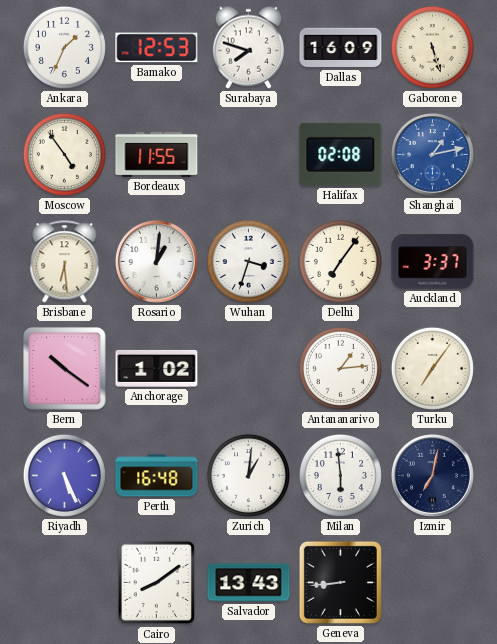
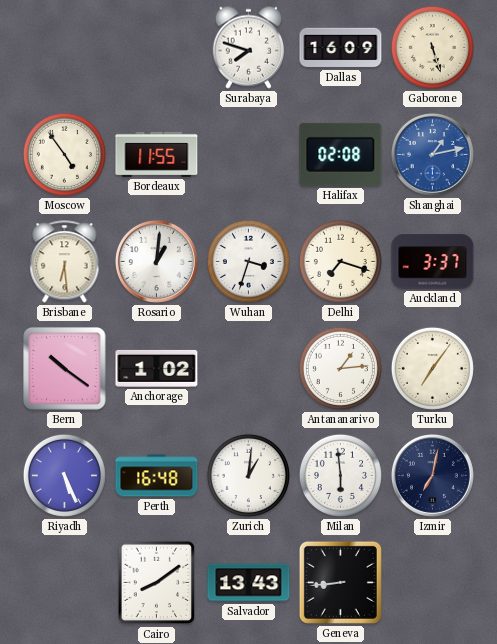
Ankara: 1:34 -> none (64, 47)
Bamako: 12:53 -> none (157, 48)
Delhi: 7:06 -> 7:18 (340, 261)
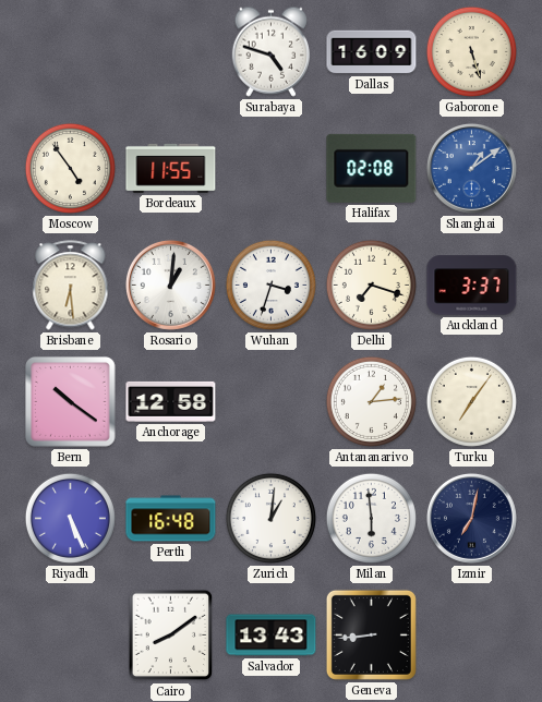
Surabaya: 7:48 -> 4:48 (270, 51)
Shanghai: 1:13 -> 1:09 (471, 168)
Anchorage: 1:02 -> 12:58 (171, 401)
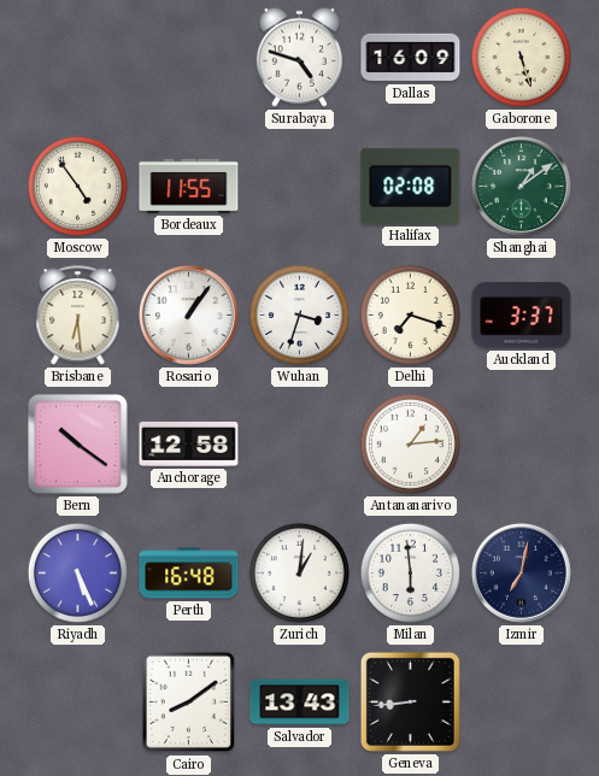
Shanghai dial: blue -> green (521, 186)
Rosario: 1:01 -> 1:06 (188, 314)
Turku: 7:06 -> none (471, 401)
